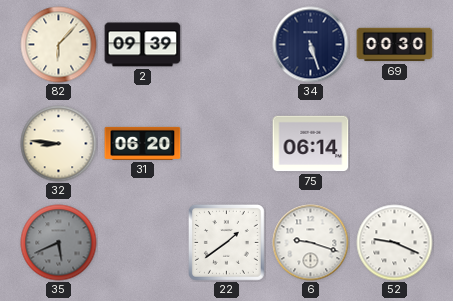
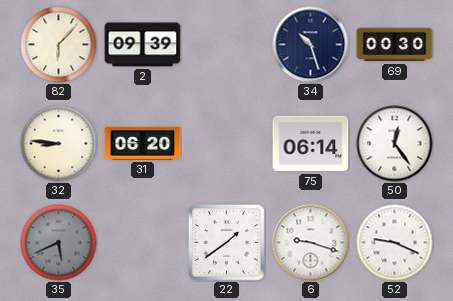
34: 5:27 -> 10:27 (311, 45)
50: none -> 12:24 (395, 144)
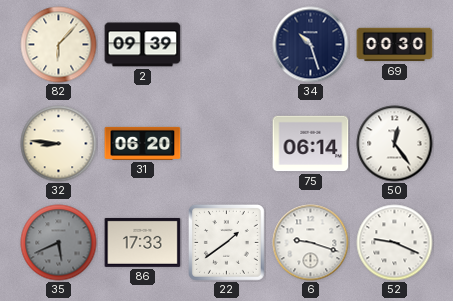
86: none -> 17:33 (143, 242)
